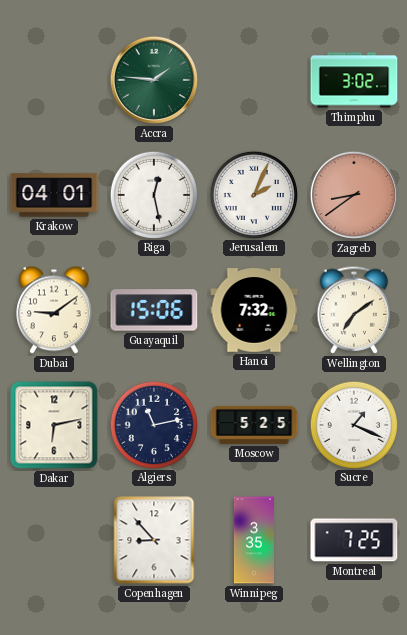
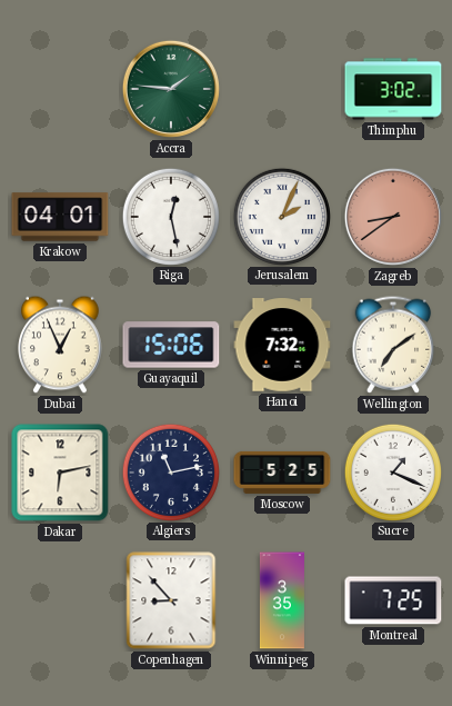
Dubai: 9:09 -> 12:56 (60, 345)
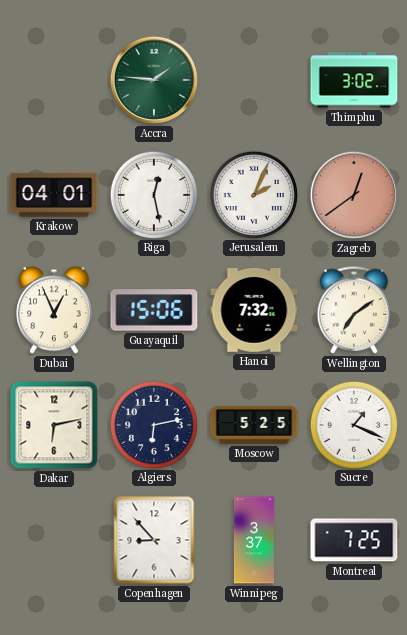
Zagreb: 8:39 -> 12:39 (354, 195)
Algiers: 11:13 -> 6:13 (153, 424)
Winnipeg: 3:35 -> 3:37 (254, 540)
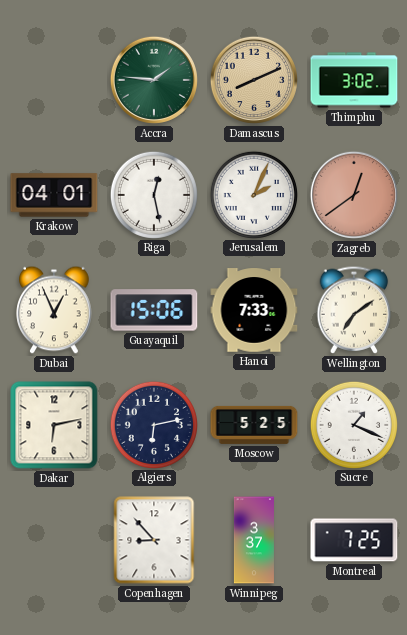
Damascus: none -> 8:11 (254, 80)
Hanoi: 7:32 -> 7:33 (254, 310)
